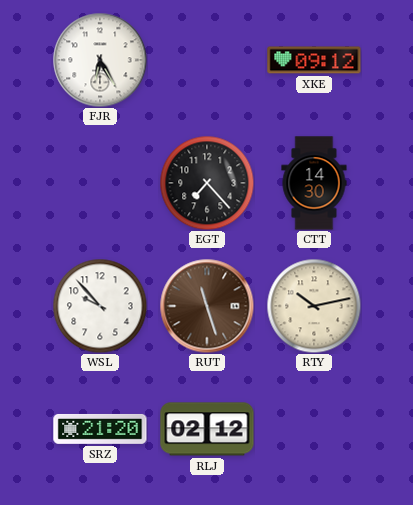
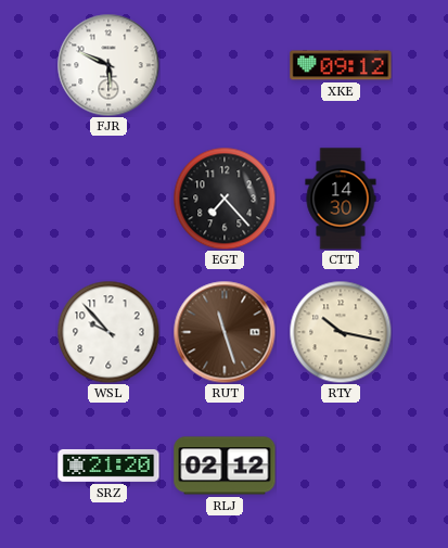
FJR: 6:25 -> 5:49 (108, 65)
RTY: 10:13 -> 10:17 (341, 332)
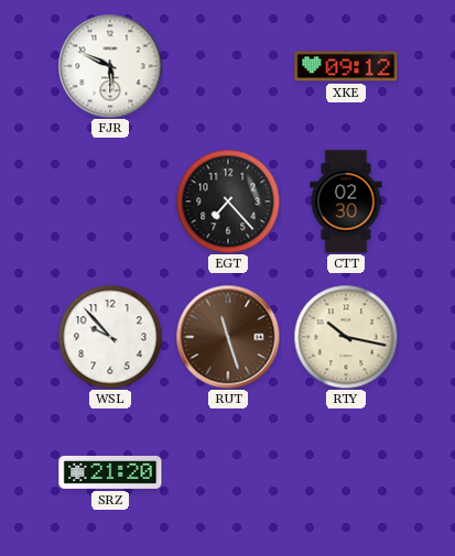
CTT: 14:30 -> 02:30 (346, 201)
RLJ: 02:12 -> none (225, 466)
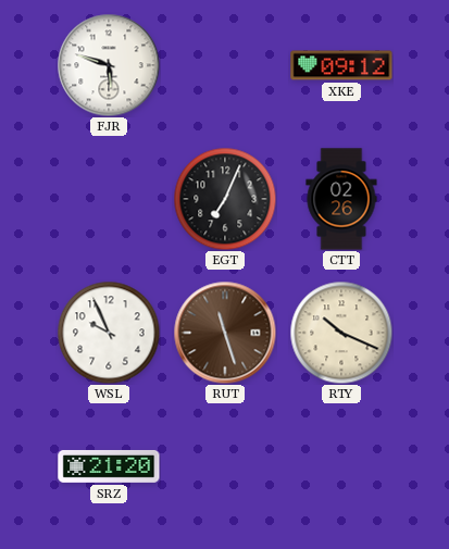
FJR: 5:49 -> 5:48 (109, 65)
EGT: 7:23 -> 7:04 (225, 199)
CTT: 02:30 -> 02:26 (341, 199)
WSL: 9:53 -> 9:56 (109, 333)
RTY: 10:17 -> 10:19 (341, 333)
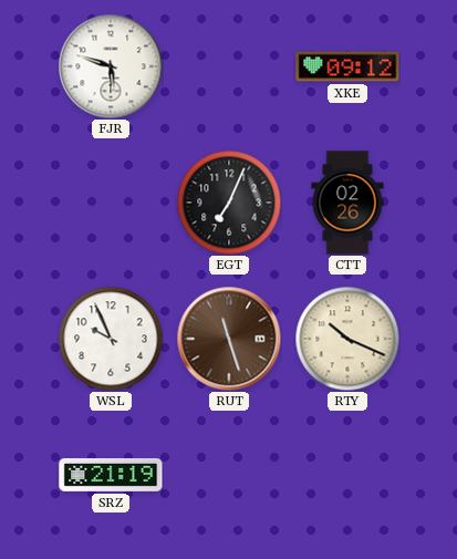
SRZ: 21:20 -> 21:19 (111, 475)
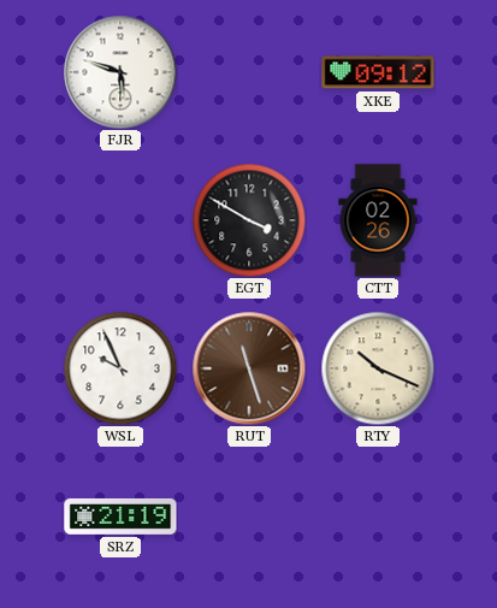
EGT: 7:04 -> 3:50 (249, 220)
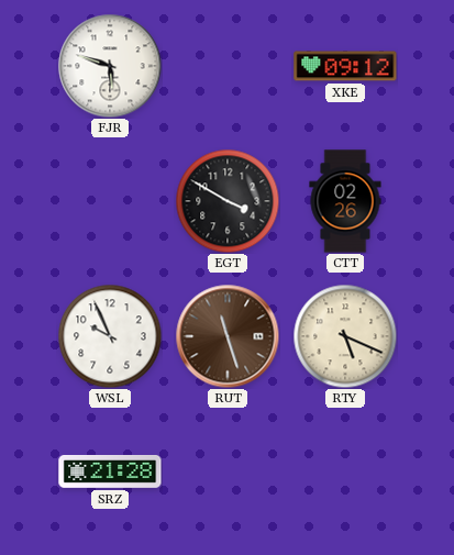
RTY: 10:19 -> 5:19 (345, 336)
SRZ: 21:19 -> 21:28 (110, 471)
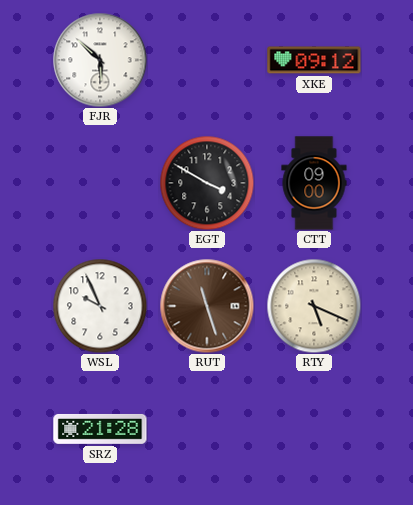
FJR: 5:48 -> 5:52 (100, 60)
CTT: 02:26 -> 09:00 (314, 183)
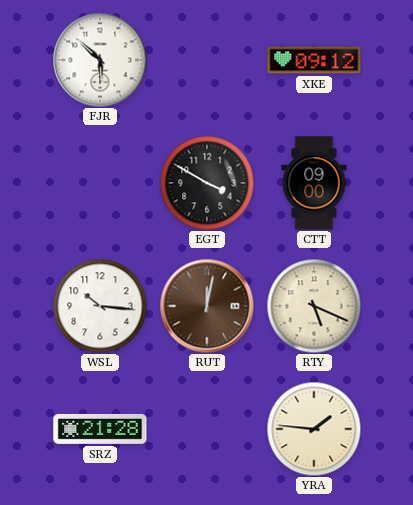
WSL: 9:56 -> 10:16 (100, 306)
RUT: 11:27 -> 12:02 (207, 306)
YRA: none -> 1:46 (314, 429)
